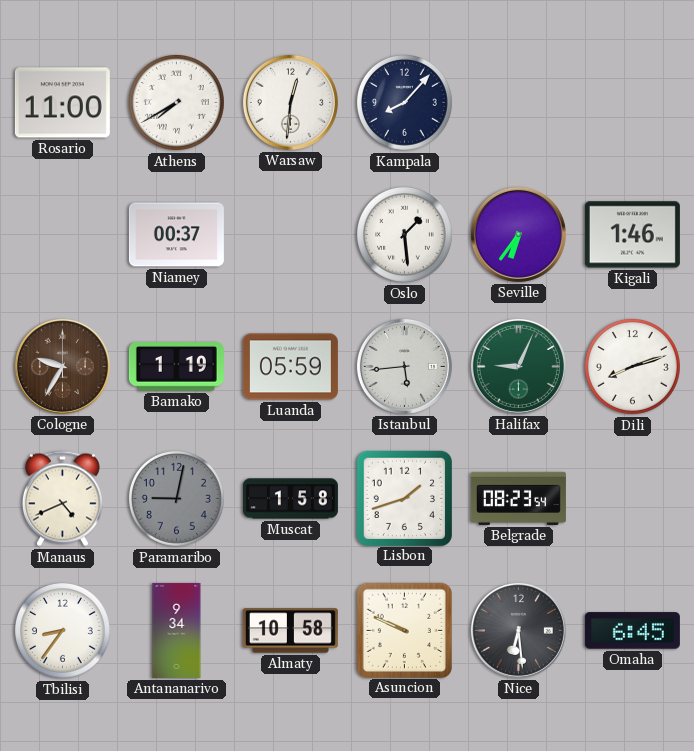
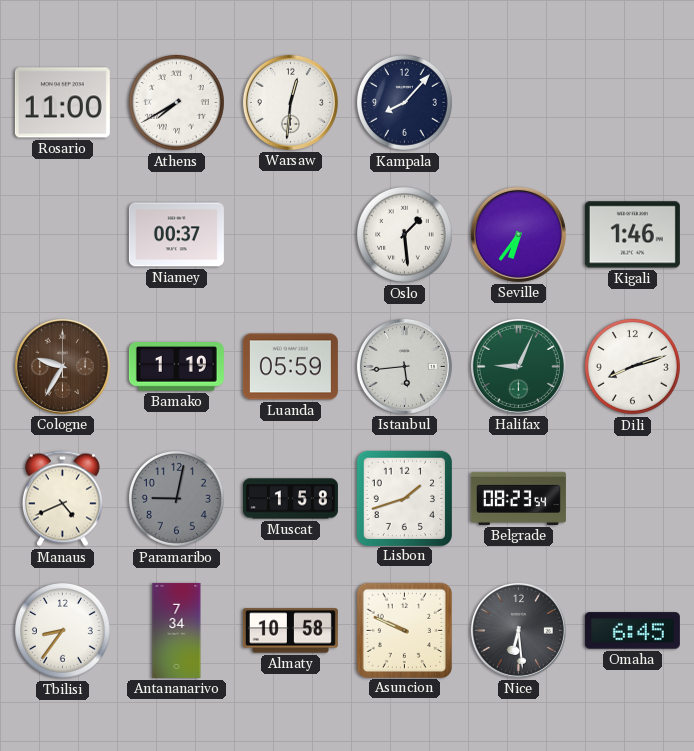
Antananarivo: 9:34 -> 7:34 (177, 630)
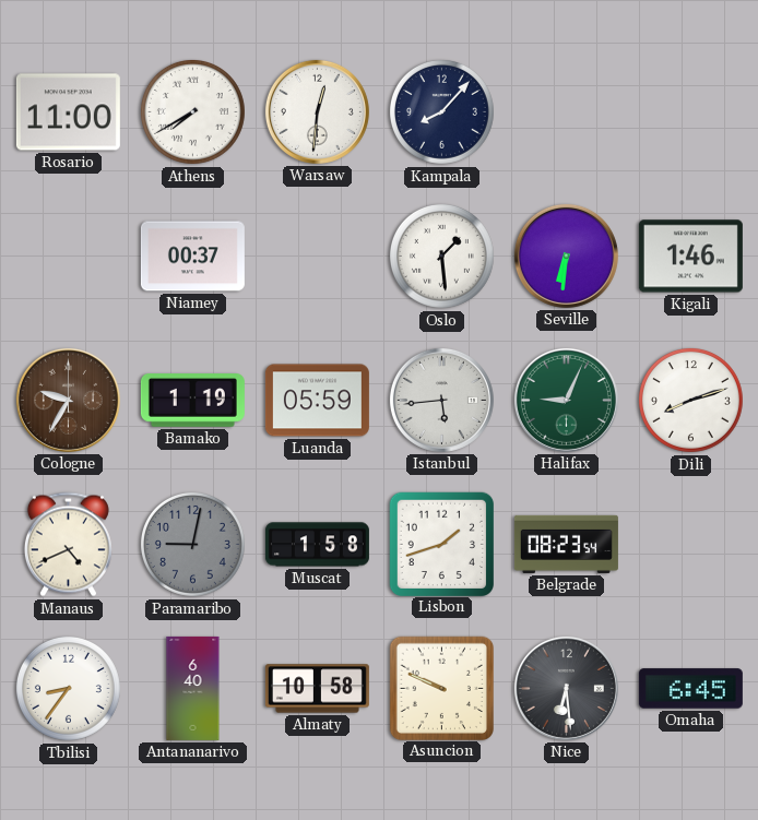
Seville: 6:36 -> 6:31 (566, 255)
Antananarivo: 7:34 -> 6:40 (193, 688)
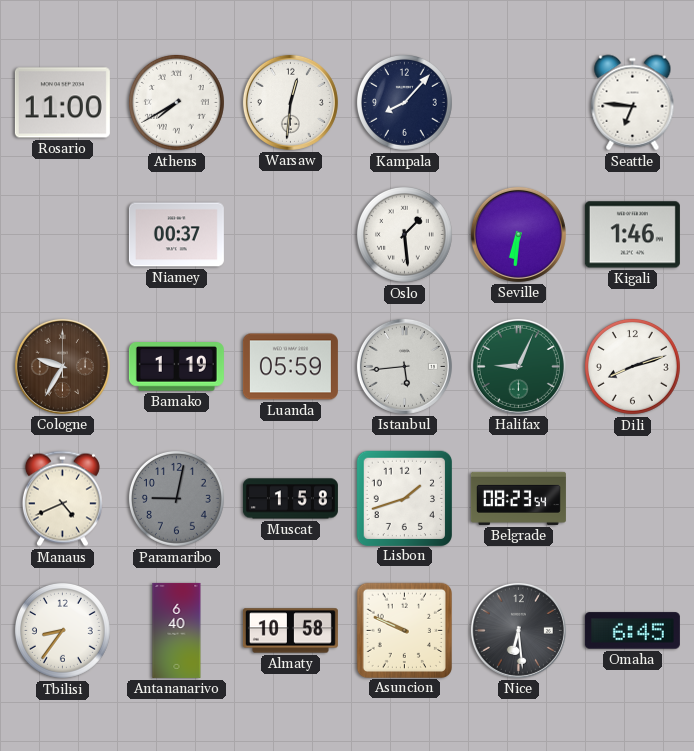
Seattle: none -> 6:46 (633, 103)
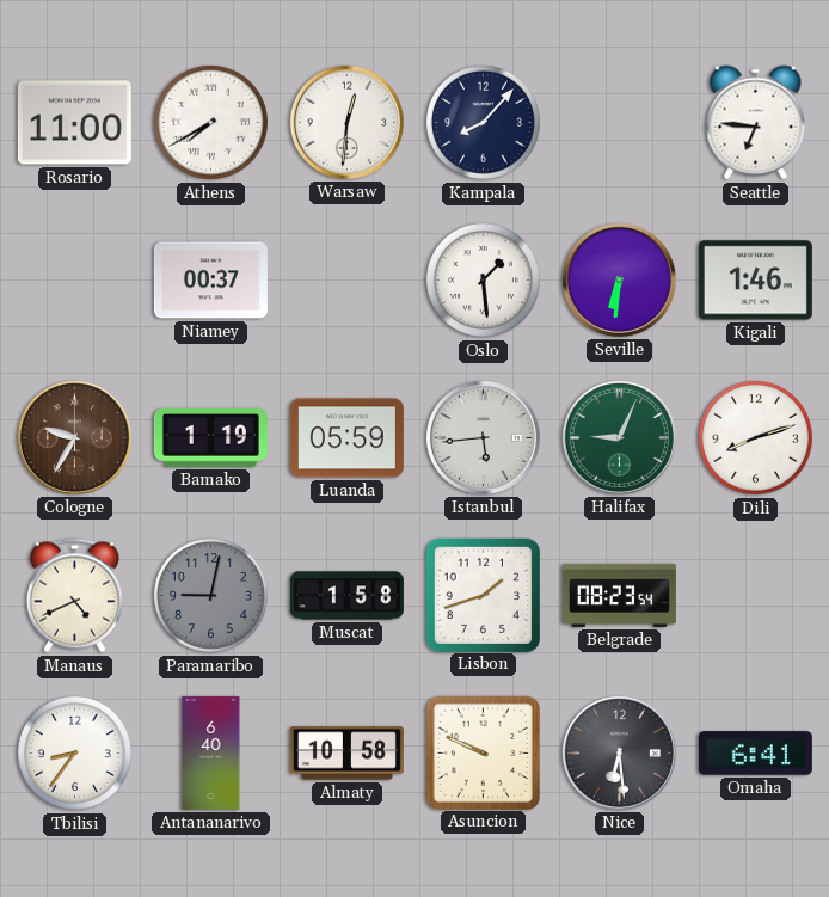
Omaha: 6:45 -> 6:41 (755, 754)
